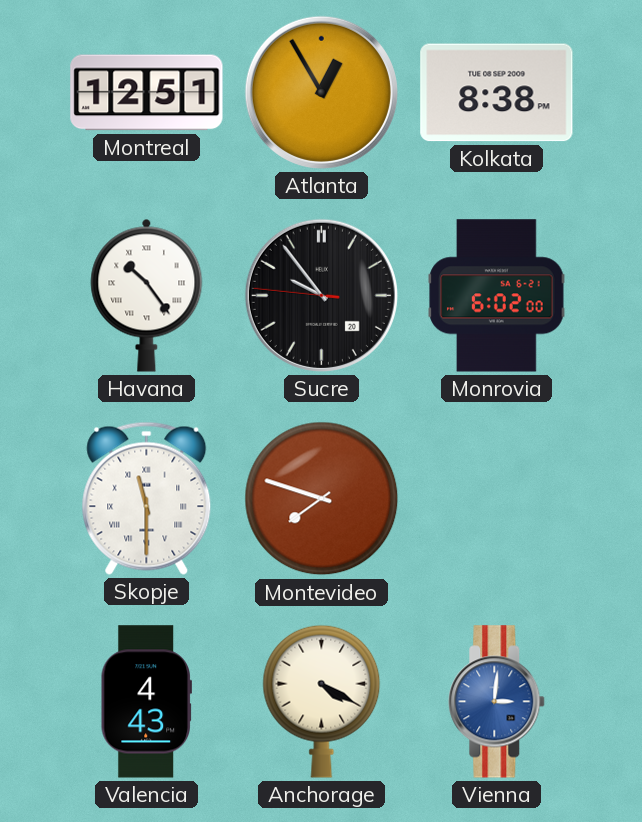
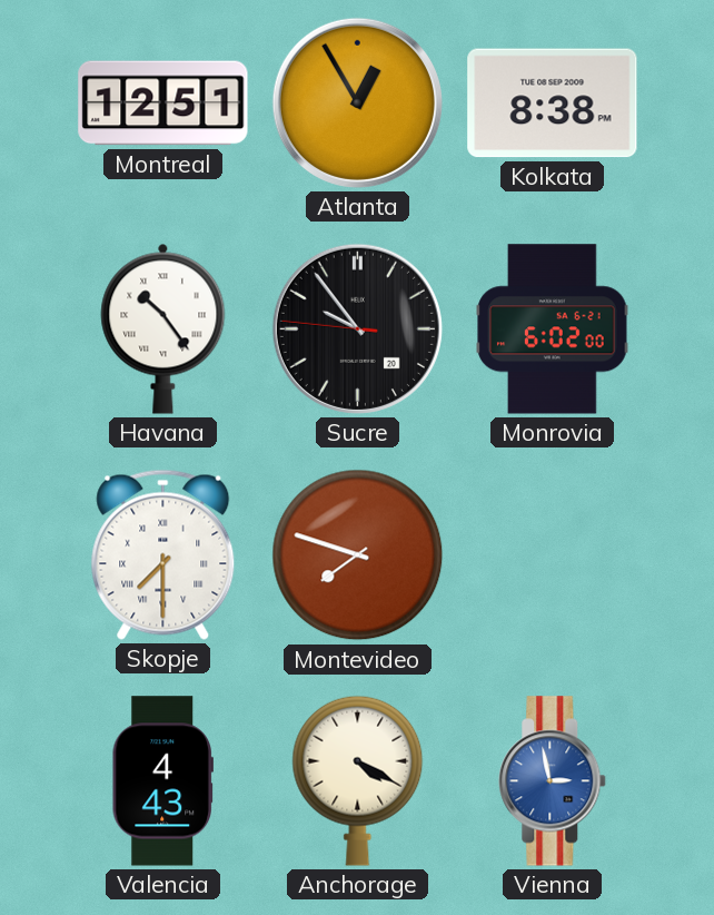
Skopje: 11:30 -> 7:30 (163, 554)
Vienna: 3:01 -> 2:58 (553, 781)
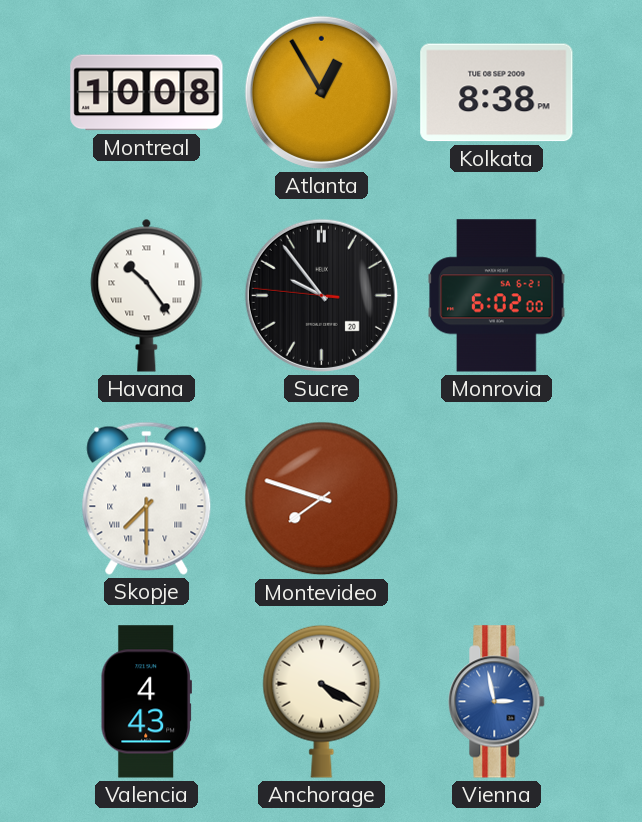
Montreal: 12:51 -> 10:08 (147, 93)
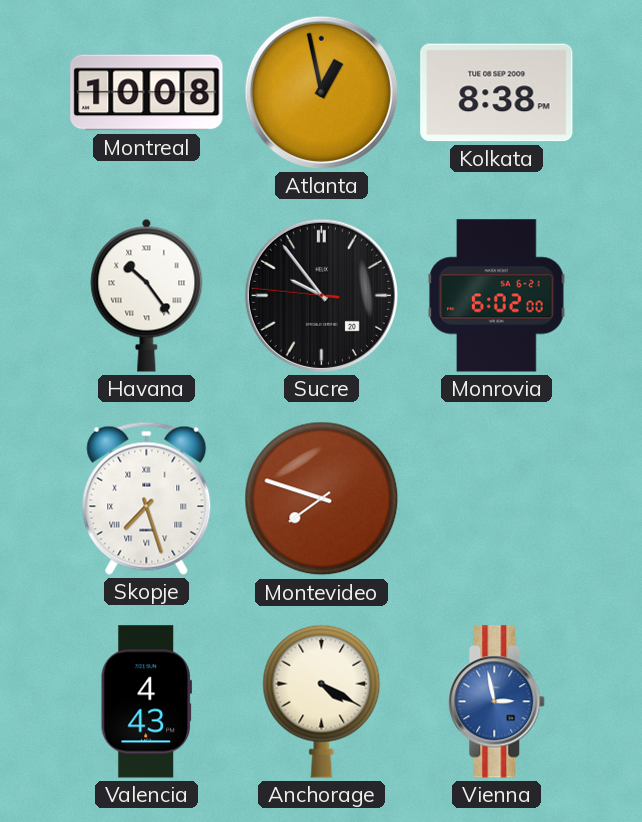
Atlanta: 12:55 -> 12:58 (321, 92)
Skopje: 7:30 -> 7:27 (147, 498)
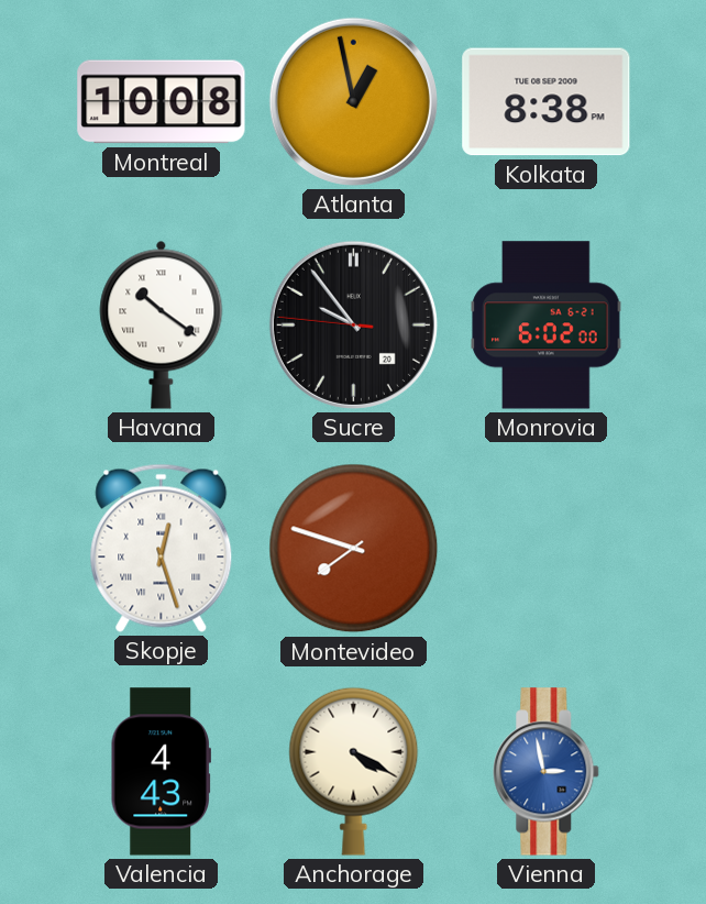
Havana: 10:24 -> 10:21 (162, 324)
Skopje: 7:27 -> 12:27 (162, 548)
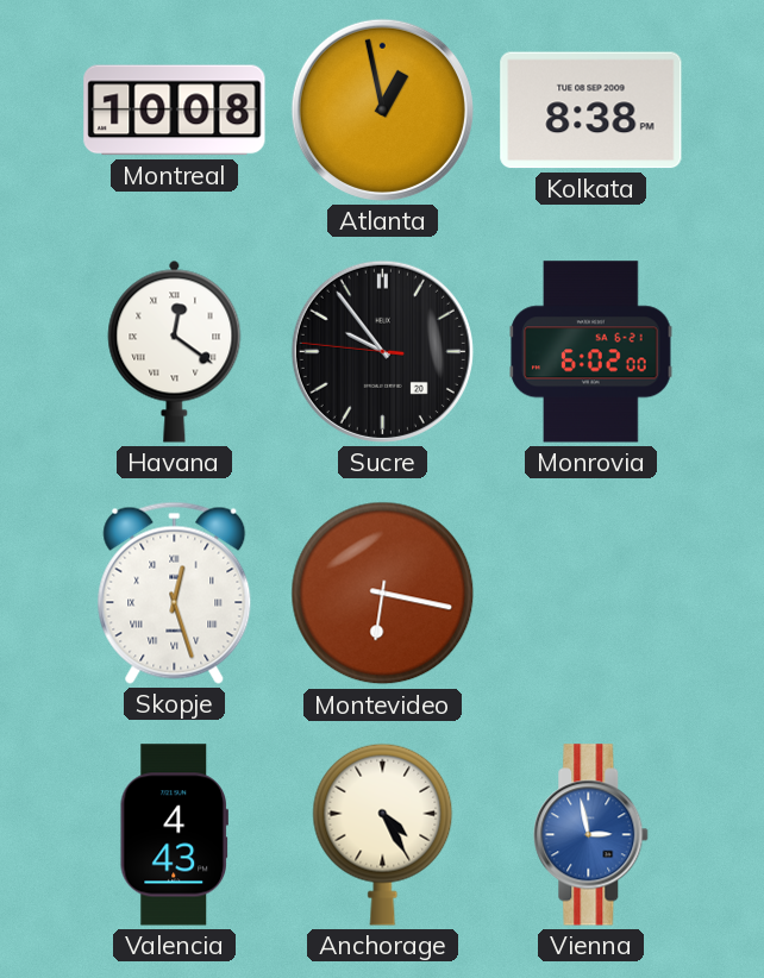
Havana: 10:21 -> 12:21 (175, 351)
Montevideo: 7:48 -> 6:17 (383, 594)
Anchorage: 4:20 -> 4:25 (383, 834)
